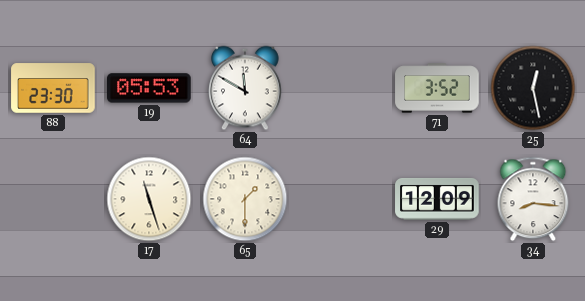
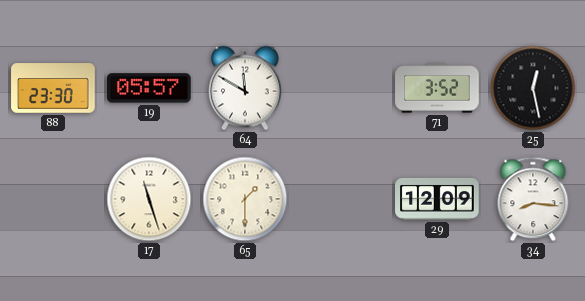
19: 05:53 -> 05:57 (149, 88)
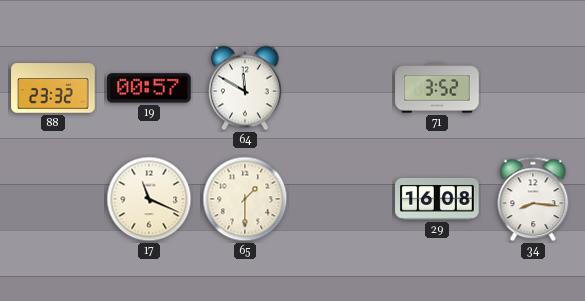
88: 23:30 -> 23:32 (53, 88)
19: 05:57 -> 00:57 (149, 88)
25: 12:28 -> none (533, 88)
17: 11:27 -> 11:19 (149, 199)
29: 12:09 -> 16:08 (437, 199)
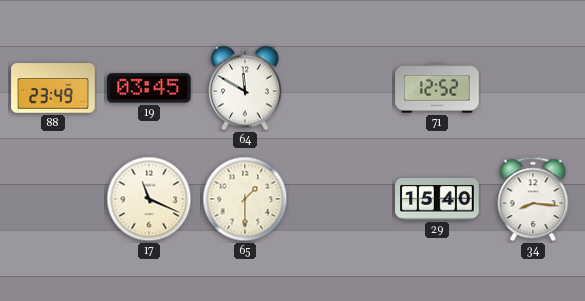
88: 23:32 -> 23:49 (53, 88)
19: 00:57 -> 03:45 (149, 88)
71: 3:52 -> 12:52 (437, 88)
29: 16:08 -> 15:40 (437, 199)
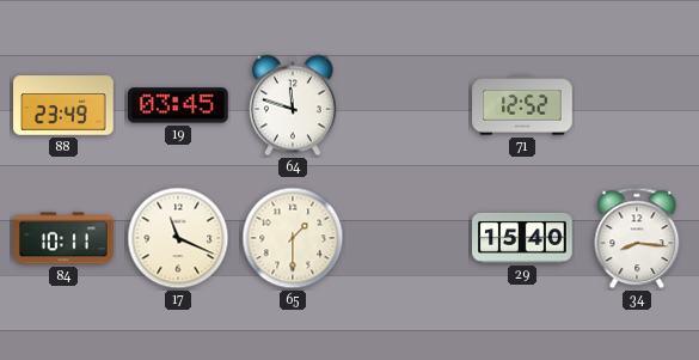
64: 11:50 -> 11:48 (293, 105)
84: none -> 10:11 (63, 238)
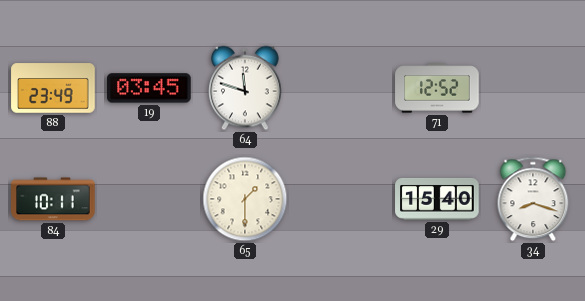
17: 11:19 -> none (178, 238)
34: 8:16 -> 8:18 (533, 199)
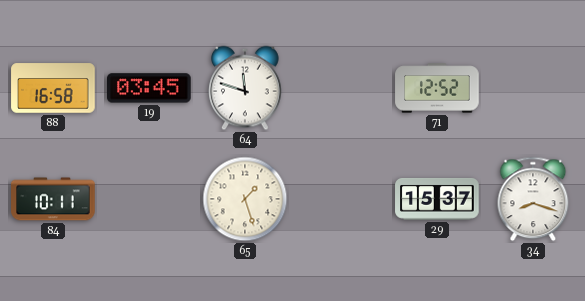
88: 23:49 -> 16:58 (53, 88)
65: 1:30 -> 1:27 (245, 199)
29: 15:40 -> 15:37 (437, 199)
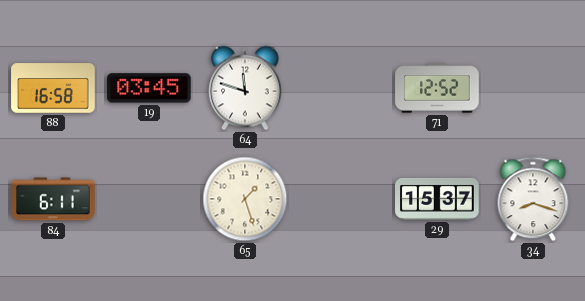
84: 10:11 -> 6:11 (53, 199)
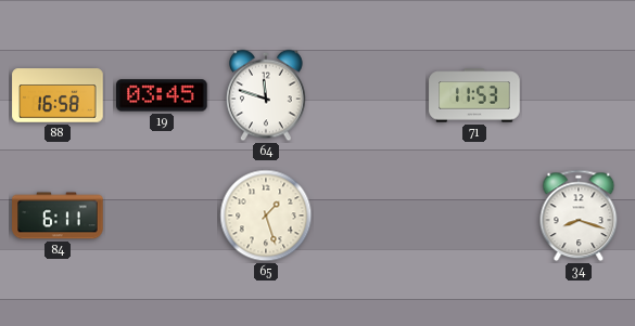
71: 12:52 -> 11:53 (474, 95)
29: 15:37 -> none (437, 199)
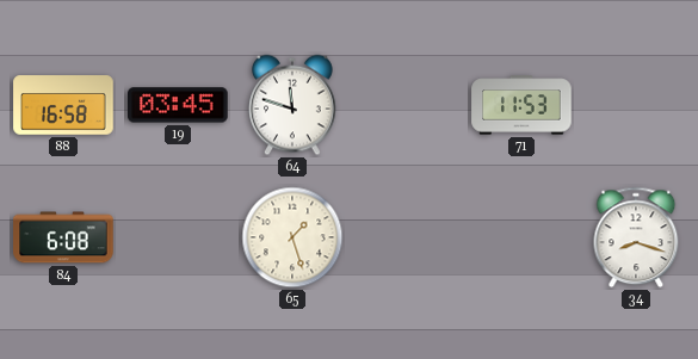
84: 6:11 -> 6:08 (63, 237)
